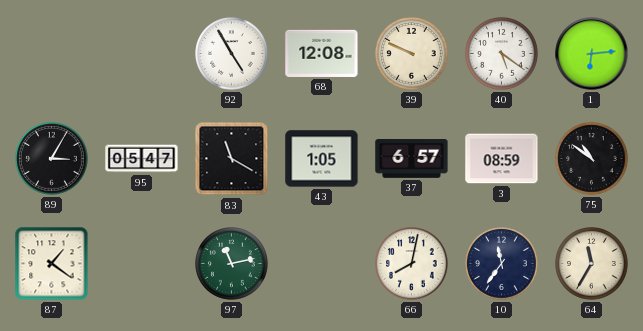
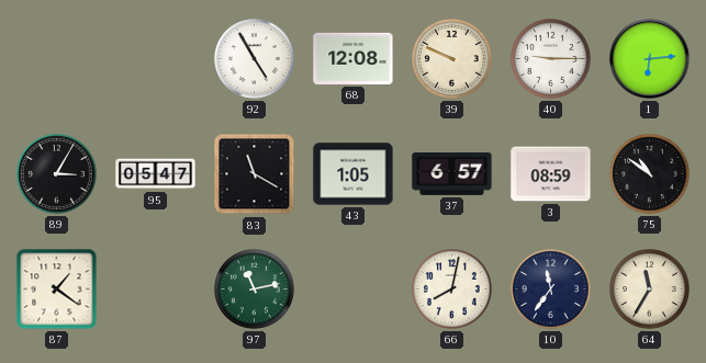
40: 5:21 -> 9:15 (551, 59)
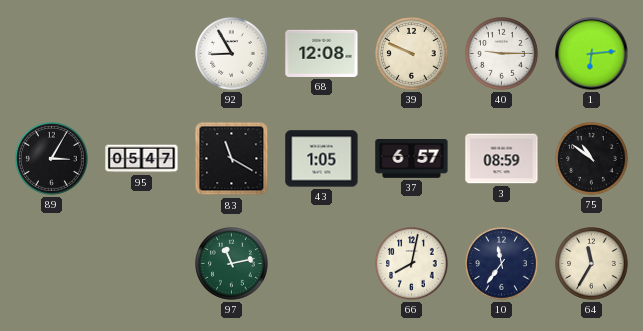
92: 4:55 -> 8:55 (232, 54)
87: 1:21 -> none (57, 290)
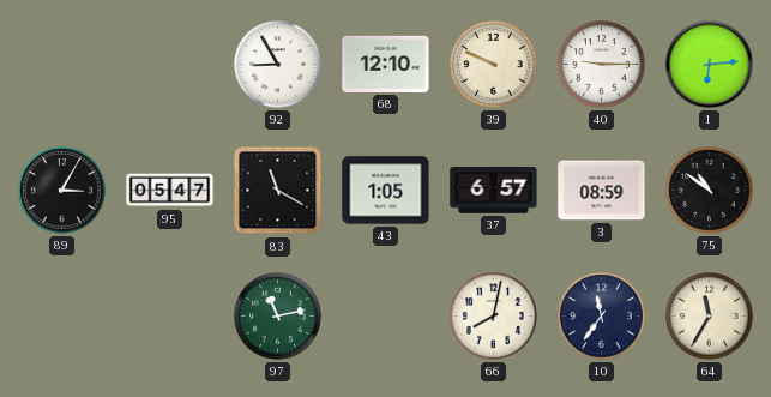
68: 12:08 -> 12:10 (386, 64)
